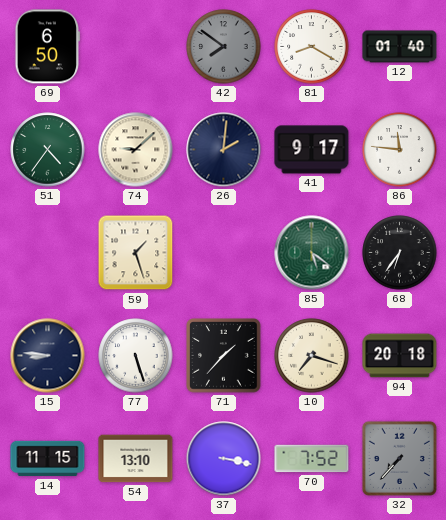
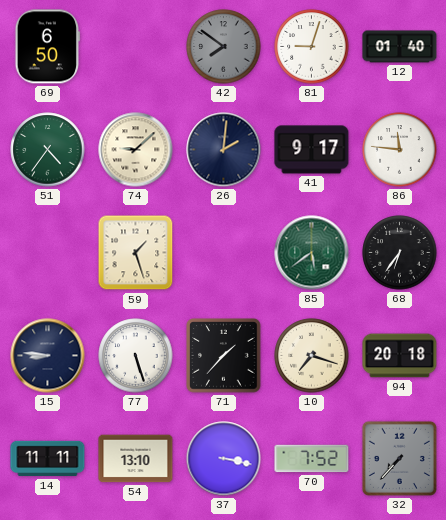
81: 8:20 -> 9:03 (312, 47)
85: 5:21 -> 5:39 (312, 253)
14: 11:15 -> 11:11 (48, 459)
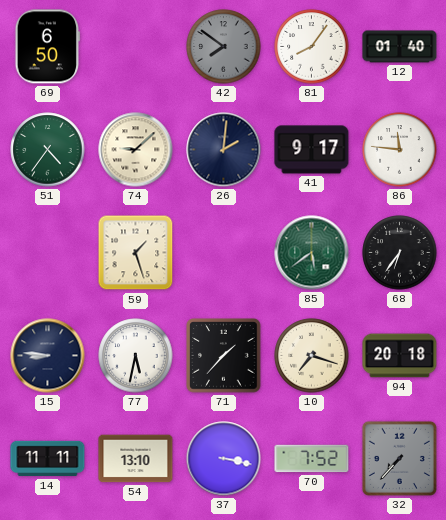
81: 9:03 -> 8:06 (312, 47)
77: 5:27 -> 5:32 (136, 356)
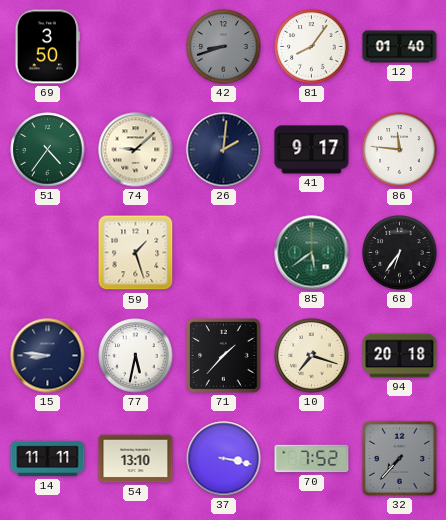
69: 6:50 -> 3:50 (47, 47)
42: 7:51 -> 8:42 (224, 47)
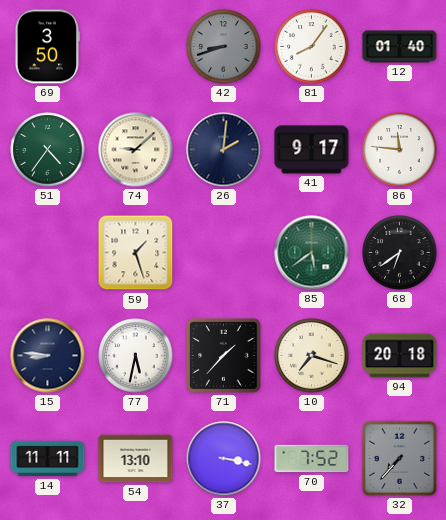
68: 6:36 -> 6:39 (400, 253)
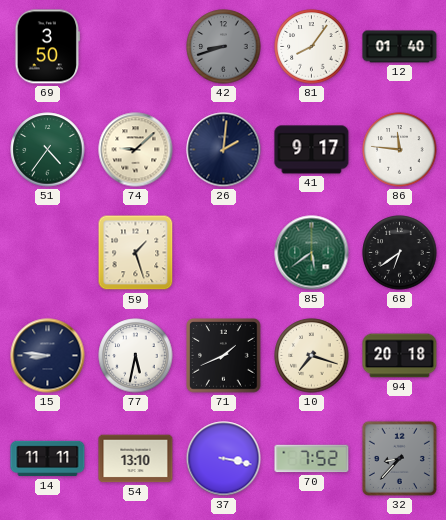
71: 1:37 -> 1:41 (224, 356)
32: 7:37 -> 8:37 (399, 458)
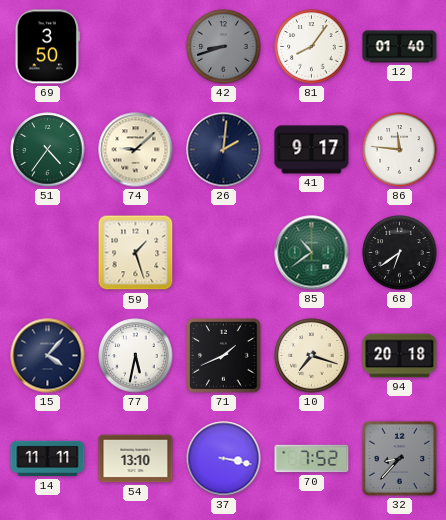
85: 5:39 -> 10:39 (312, 253)
15: 8:46 -> 4:07 (48, 356)
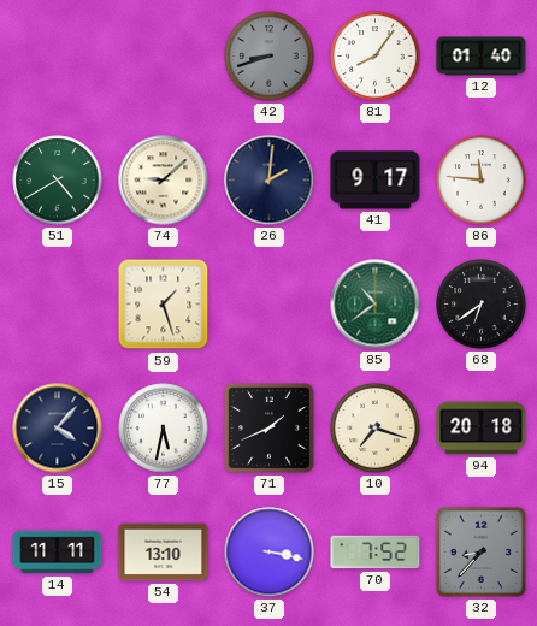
69: 3:50 -> none (47, 47)
51: 4:36 -> 4:40 (58, 181)
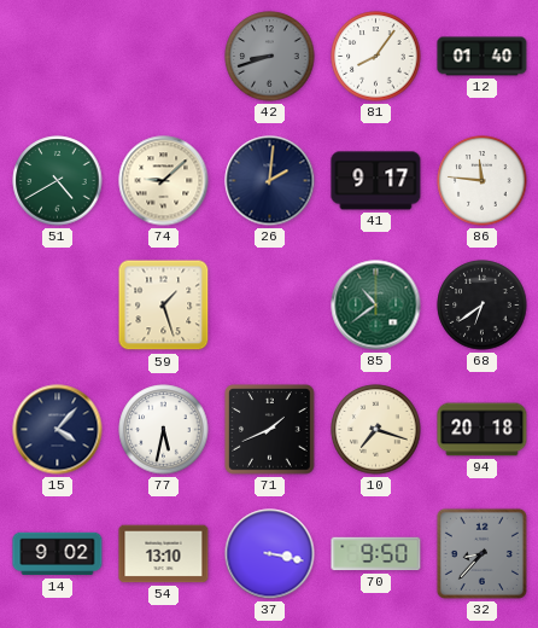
14: 11:11 -> 9:02 (58, 554)
70: 7:52 -> 9:50 (376, 554)
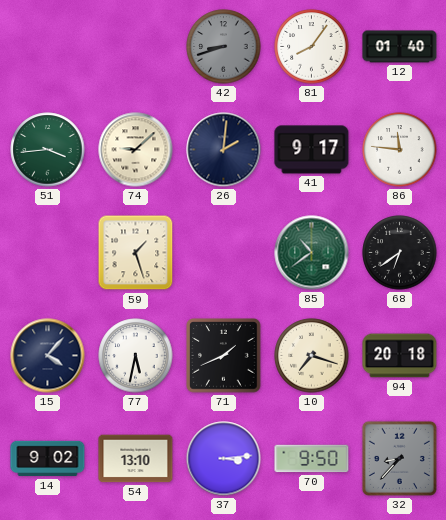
51: 4:40 -> 3:44 (48, 150)
37: 3:17 -> 3:14 (224, 459)
